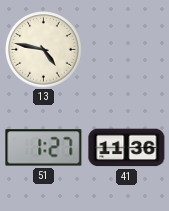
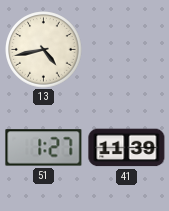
13: 4:47 -> 4:43 (44, 50)
41: 11:36 -> 11:39 (127, 148)
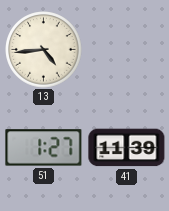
13: 4:43 -> 4:44 (44, 50)
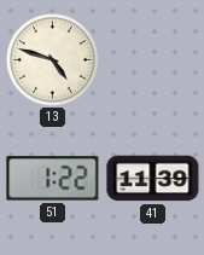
13: 4:44 -> 4:48 (53, 60)
51: 1:27 -> 1:22 (53, 179)
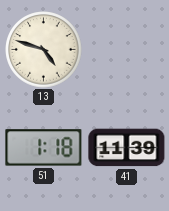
51: 1:22 -> 1:18 (44, 148)
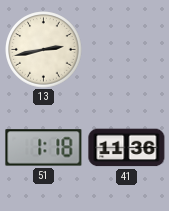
13: 4:48 -> 2:43 (44, 50)
41: 11:39 -> 11:36 (127, 148)
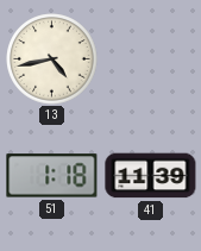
13: 2:43 -> 4:43 (52, 59)
41: 11:36 -> 11:39 (151, 176)
